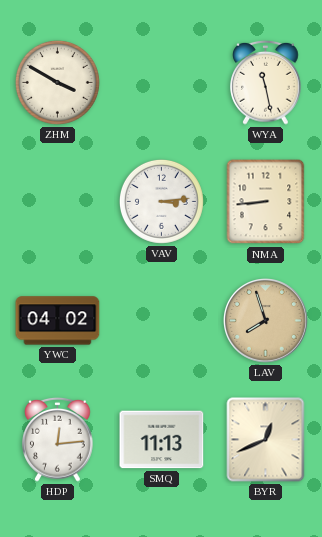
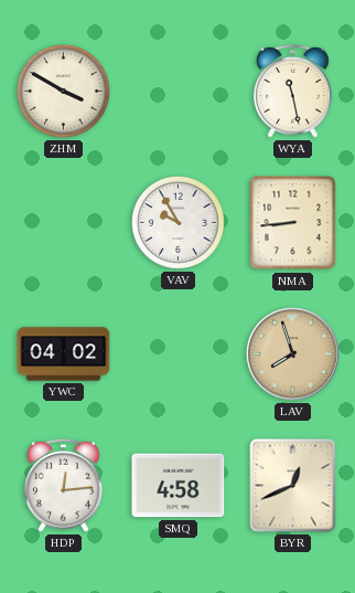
VAV: 3:14 -> 9:55 (177, 222)
SMQ: 11:13 -> 4:58 (179, 486)
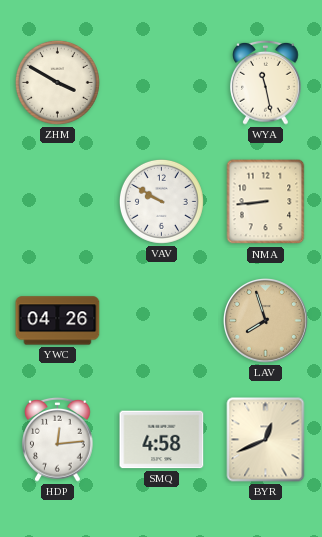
VAV: 9:55 -> 9:50 (161, 201)
YWC: 04:02 -> 04:26 (58, 321)
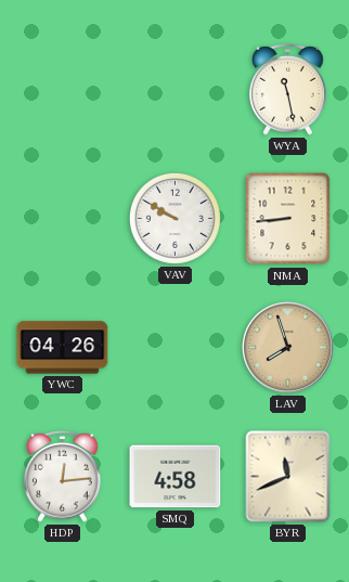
ZHM: 3:50 -> none (57, 82)
BYR: 12:41 -> 11:41 (288, 477)
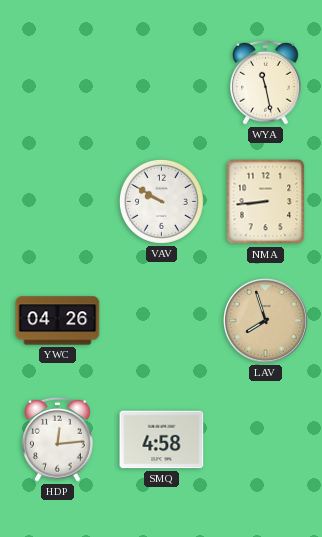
BYR: 11:41 -> none (288, 477)
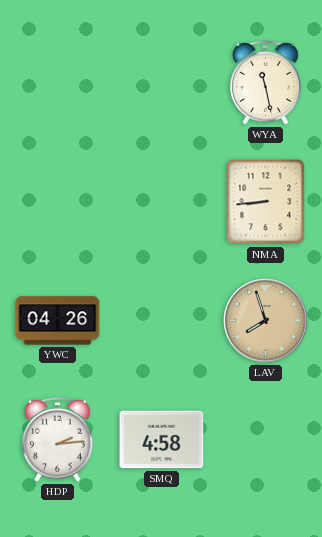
VAV: 9:50 -> none (161, 201)
HDP: 12:14 -> 2:14 (58, 439)
